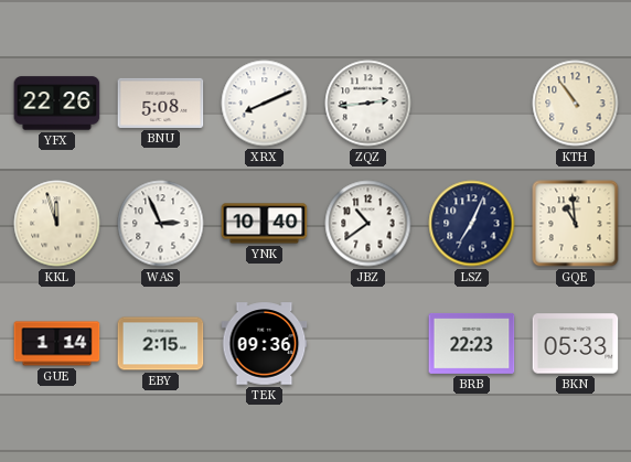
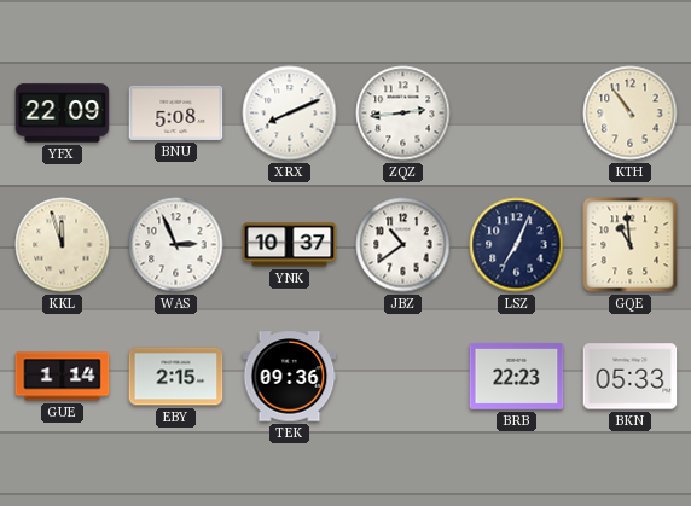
YFX: 22:26 -> 22:09 (63, 114)
YNK: 10:40 -> 10:37 (290, 245)
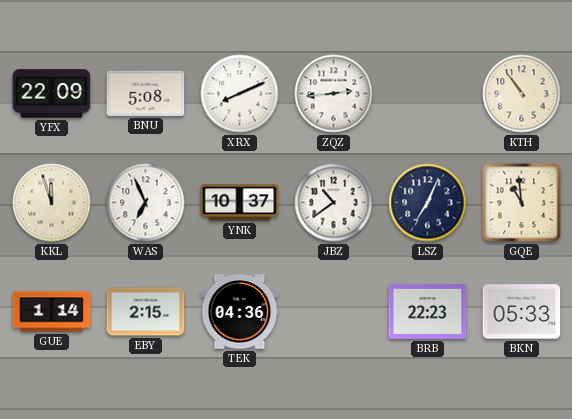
WAS: 2:56 -> 6:56 (146, 203)
TEK: 09:36 -> 04:36 (240, 312)
